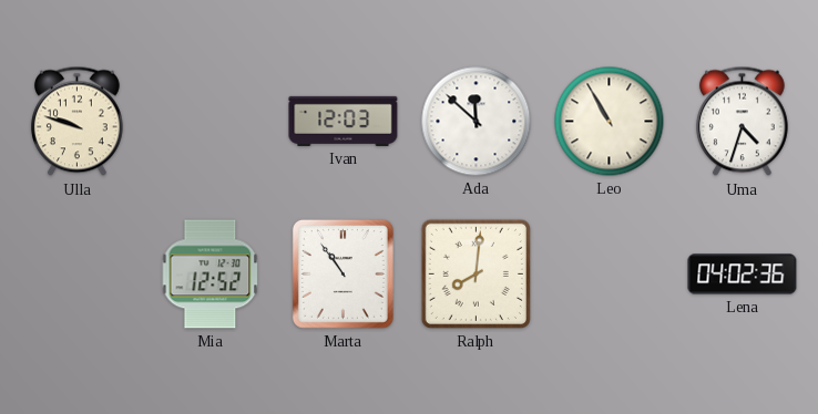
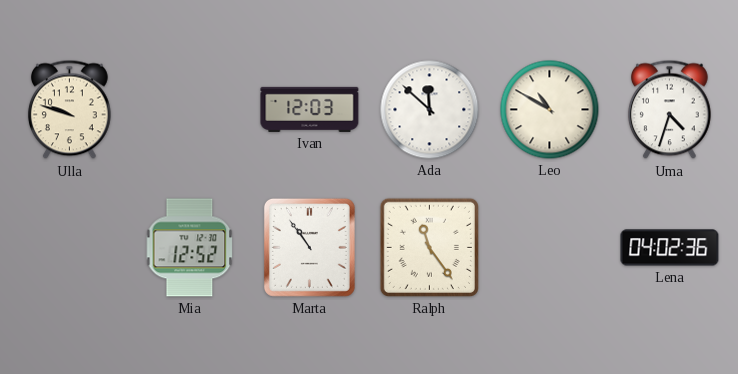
Leo: 10:55 -> 10:50 (550, 110)
Ralph: 8:01 -> 11:24 (429, 247)
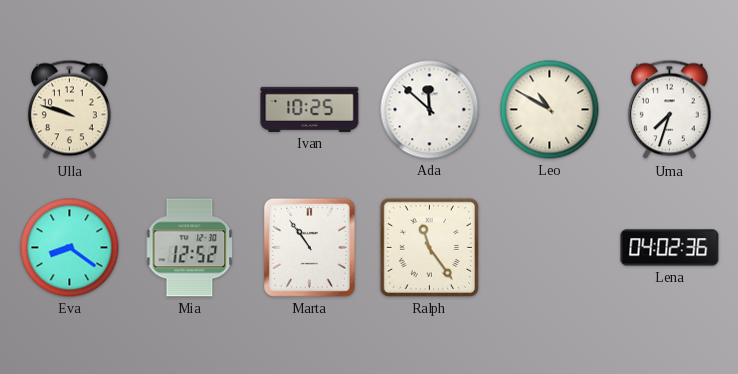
Ivan: 12:03 -> 10:25 (310, 109)
Uma: 4:33 -> 7:33 (670, 110)
Eva: none -> 8:21 (70, 248)
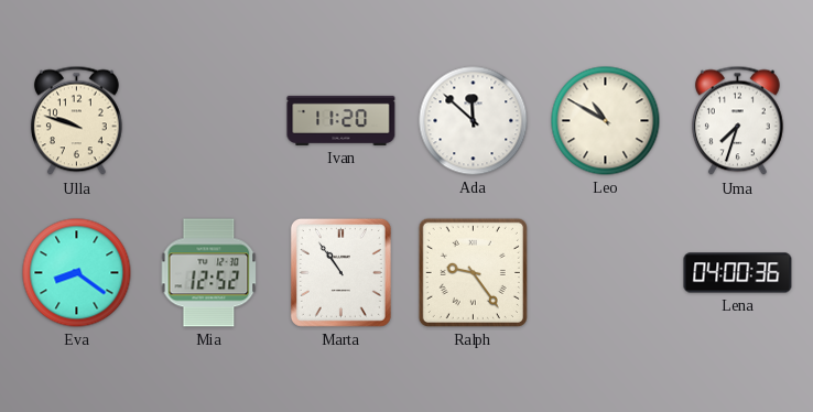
Ivan: 10:25 -> 11:20 (342, 120)
Ralph: 11:24 -> 9:24 (473, 272)
Lena: 04:02 -> 04:00 (738, 273)
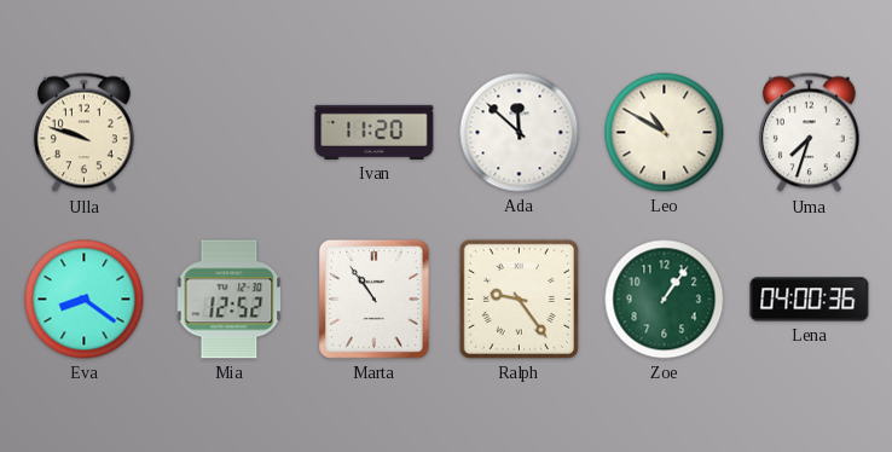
Zoe: none -> 1:06 (665, 300)
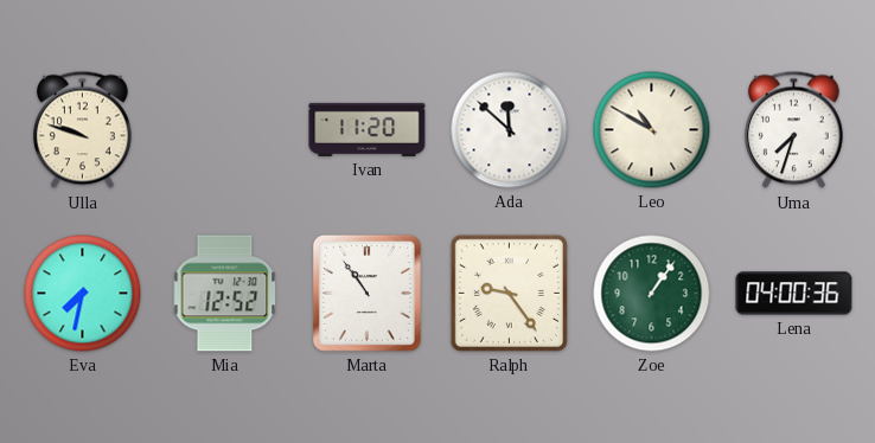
Eva: 8:21 -> 7:32 (83, 294)
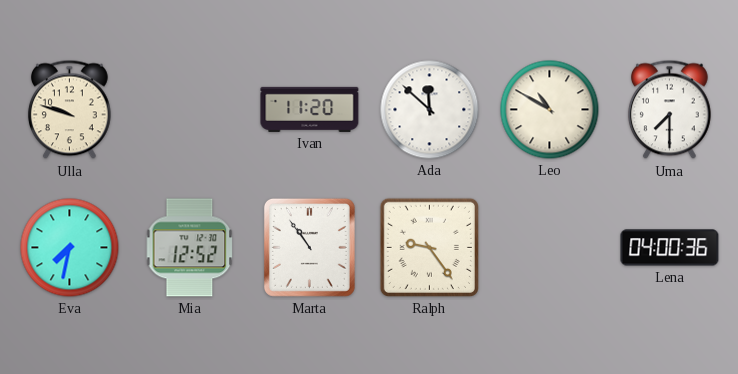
Uma: 7:33 -> 7:30 (670, 110)
Zoe: 1:06 -> none (652, 294)
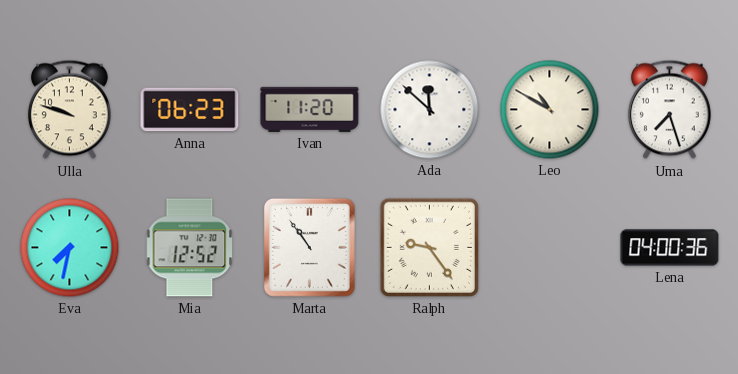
Anna: none -> 06:23 (190, 110)
Uma: 7:30 -> 7:27 (670, 110)
